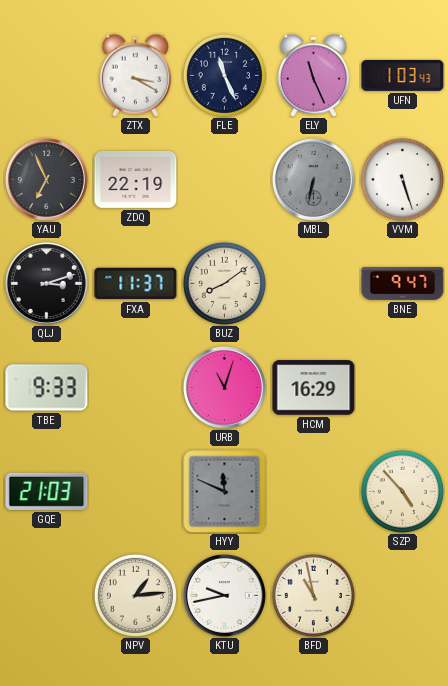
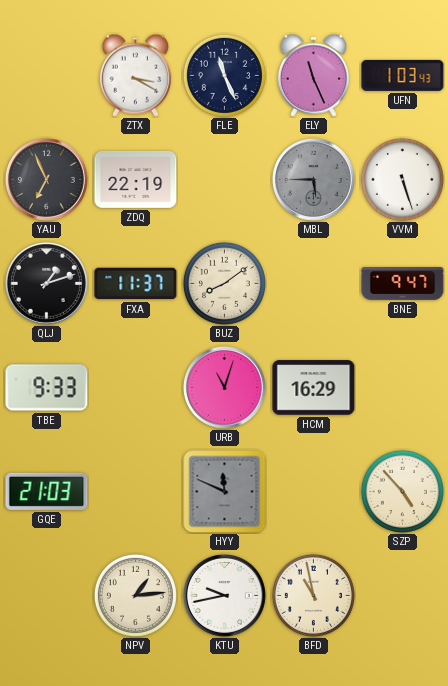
MBL: 6:32 -> 5:45 (313, 179)
QLJ: 3:12 -> 1:12 (46, 283)
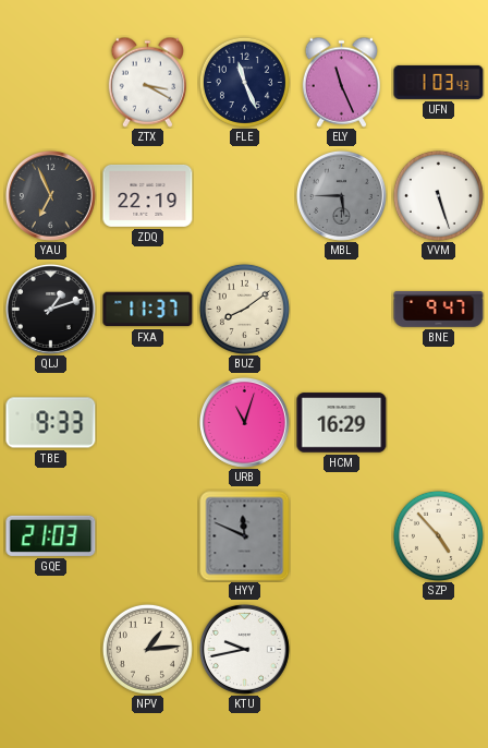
BFD: 10:58 -> none (313, 595)
